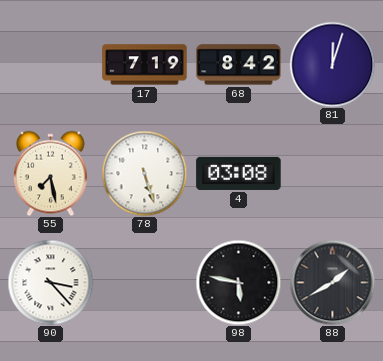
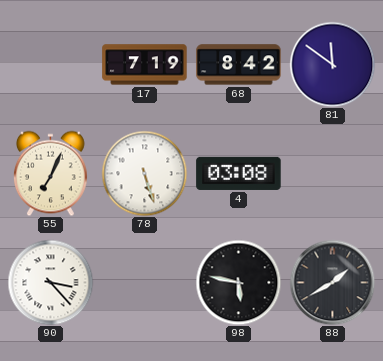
81: 12:03 -> 11:51 (332, 64)
55: 7:28 -> 7:04 (50, 173)
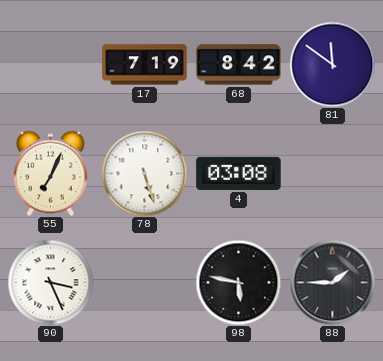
90: 3:23 -> 3:26 (50, 282)
88: 1:40 -> 1:45 (332, 282)
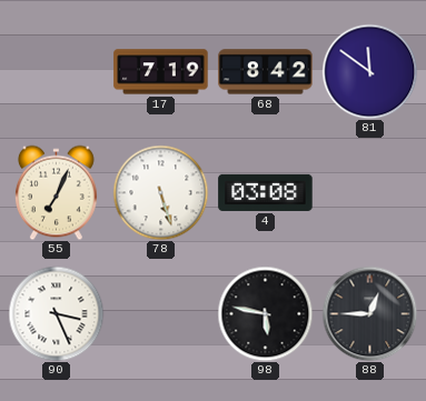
88: 1:45 -> 12:45 (369, 313)
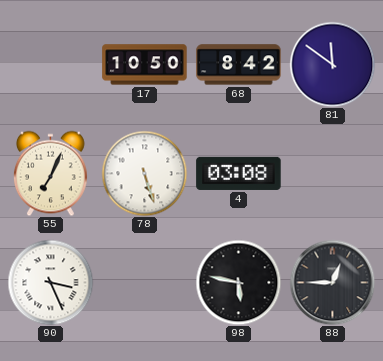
17: 7:19 -> 10:50 (145, 65)
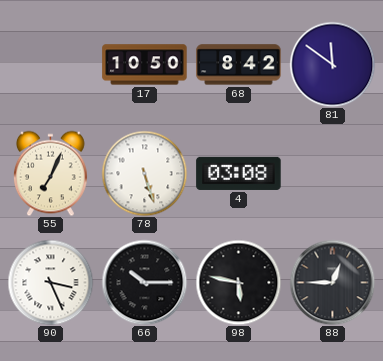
66: none -> 10:15 (144, 282)
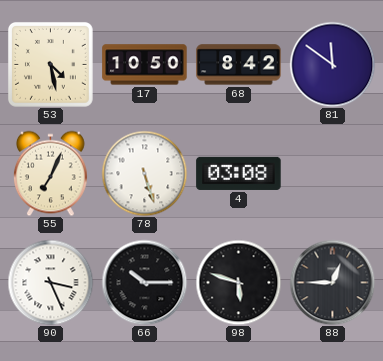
53: none -> 4:28 (50, 64)
98: 5:47 -> 5:48 (238, 282)
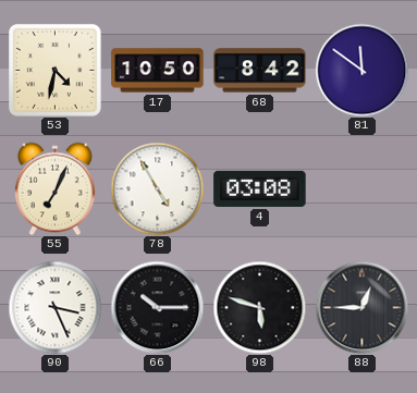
53: 4:28 -> 4:32 (54, 70)
78: 5:27 -> 4:55 (157, 188)
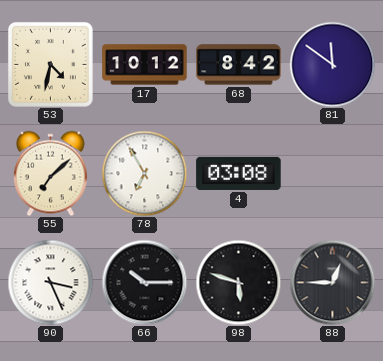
17: 10:50 -> 10:12 (145, 65)
55: 7:04 -> 7:08 (50, 173)
78: 4:55 -> 6:55 (144, 173)
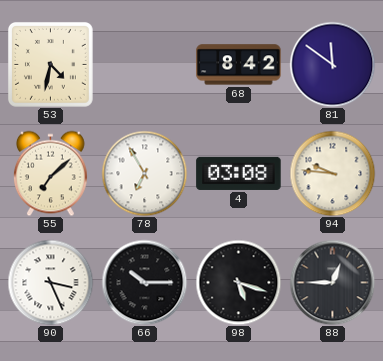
17: 10:12 -> none (145, 65)
94: none -> 9:46 (332, 173)
98: 5:48 -> 5:18 (238, 282)
